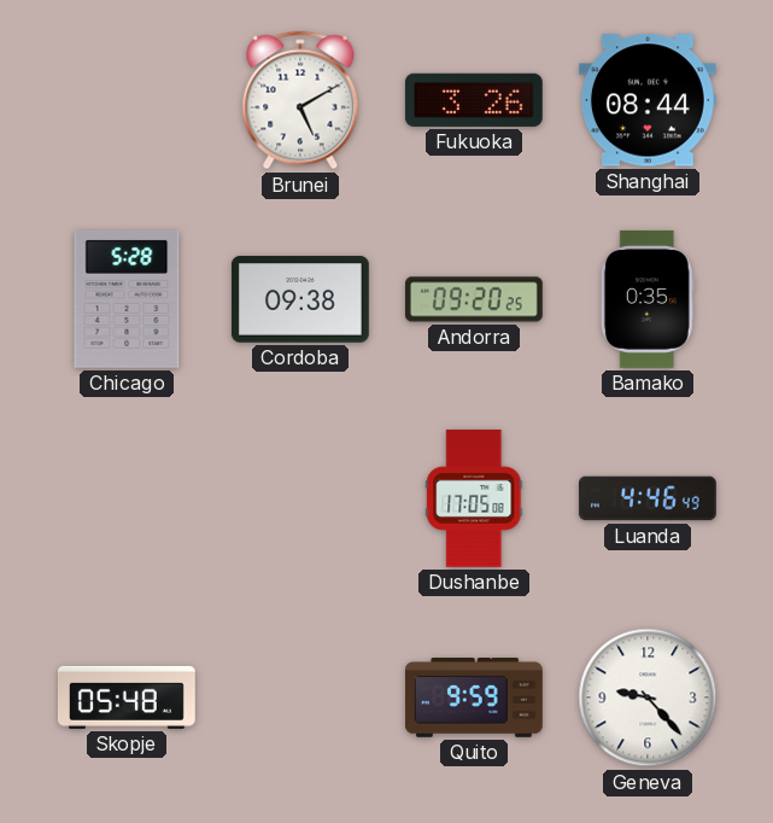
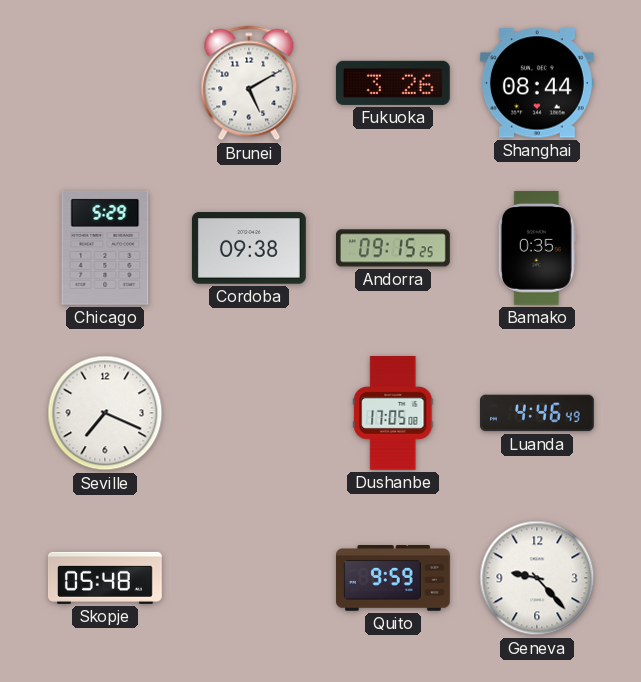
Chicago: 5:28 -> 5:29 (105, 248)
Andorra: 09:20 -> 09:15 (394, 248)
Seville: none -> 7:19 (105, 413)
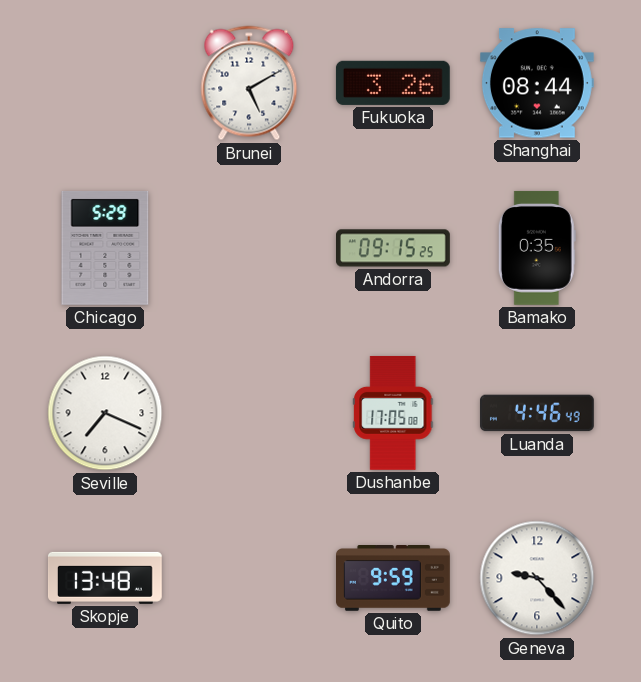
Cordoba: 09:38 -> none (249, 248)
Skopje: 05:48 -> 13:48 (105, 578)
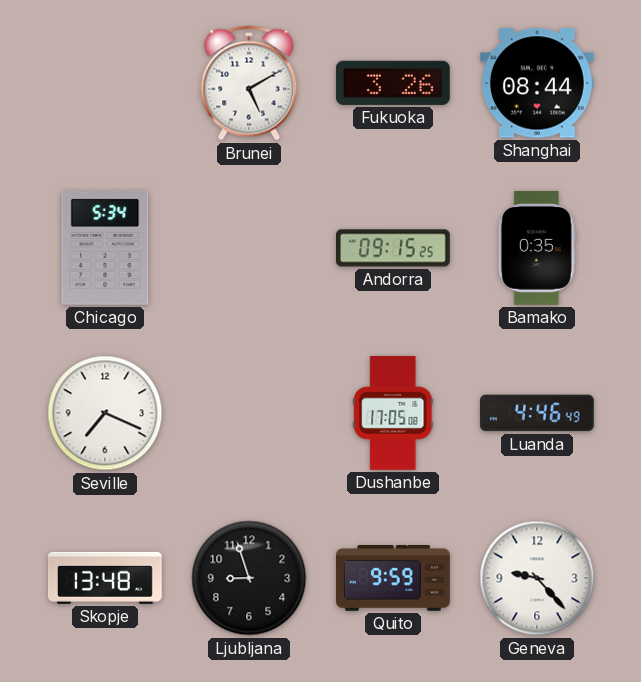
Chicago: 5:29 -> 5:34 (105, 248)
Ljubljana: none -> 8:57 (249, 578)
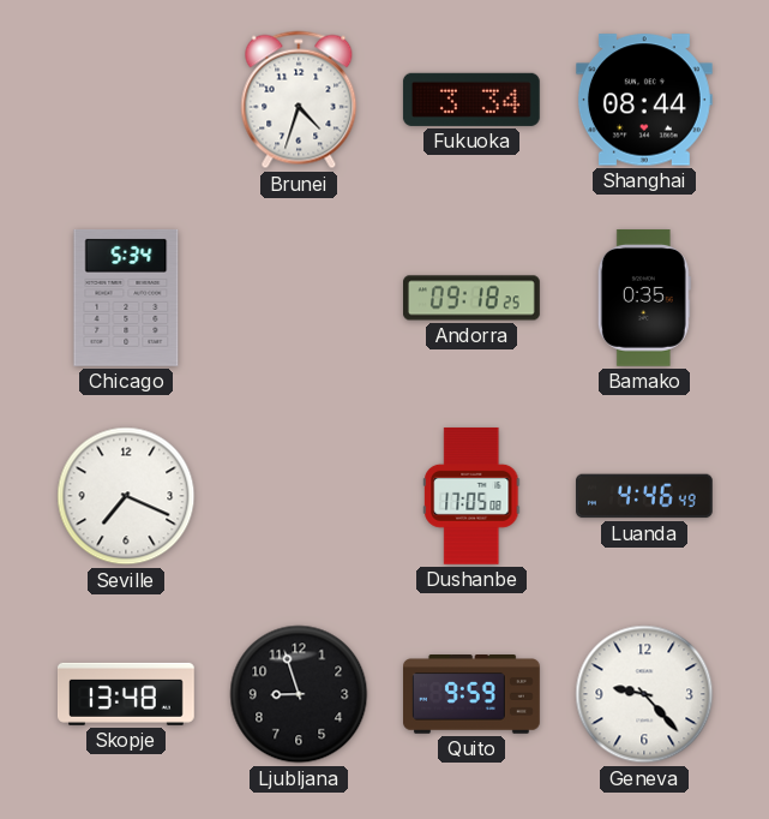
Brunei: 5:10 -> 4:33 (299, 100)
Fukuoka: 3:26 -> 3:34 (471, 100)
Andorra: 09:15 -> 09:18 (473, 298)
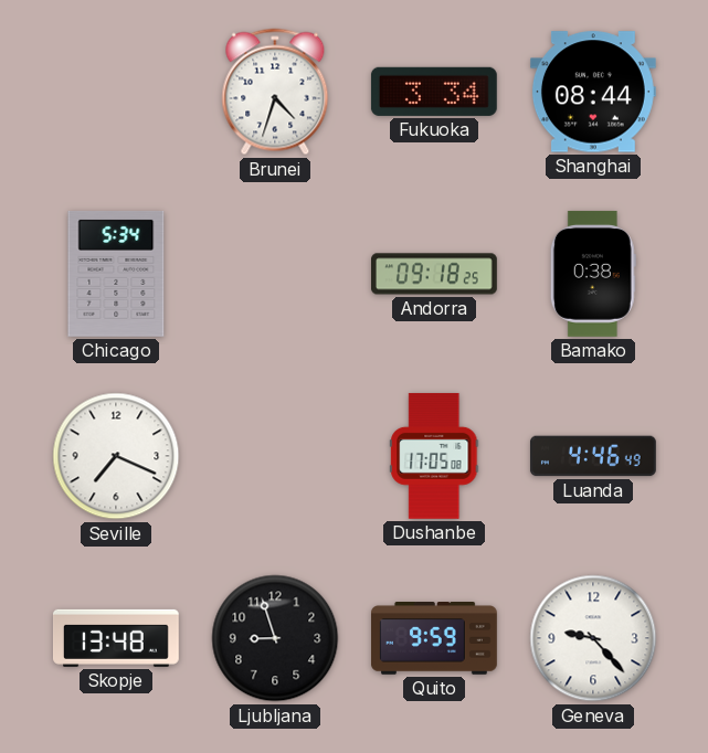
Bamako: 0:35 -> 0:38 (593, 274)
